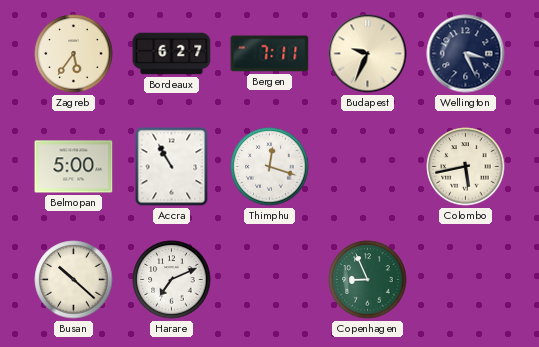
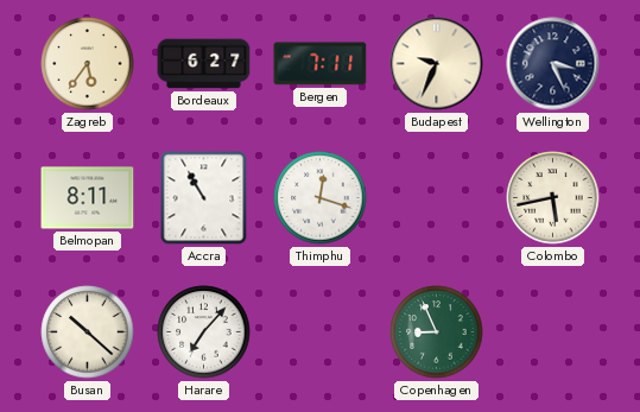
Belmopan: 5:00 -> 8:11 (88, 198)
Harare: 7:11 -> 7:07 (204, 332)
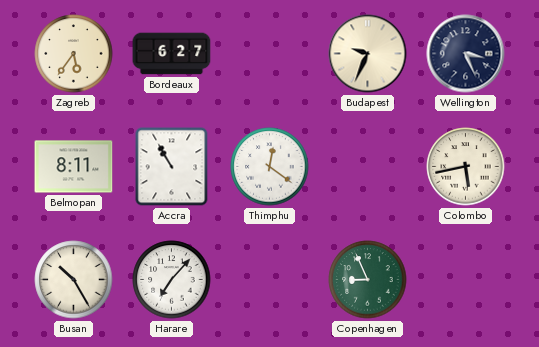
Bergen: 7:11 -> none (321, 64)
Thimphu: 12:18 -> 12:21 (270, 167)
Busan: 10:22 -> 10:25 (74, 280)
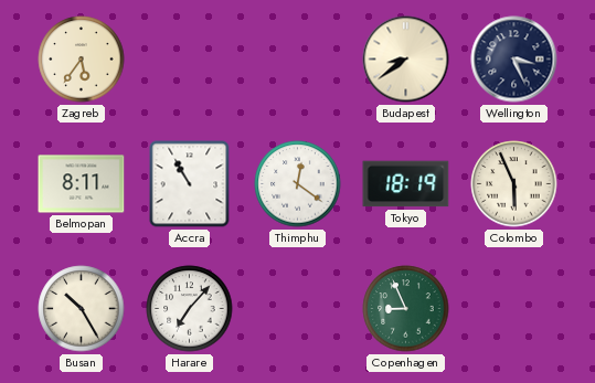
Bordeaux: 6:27 -> none (172, 54)
Budapest: 9:34 -> 8:39 (406, 60)
Tokyo: none -> 18:19 (406, 184)
Colombo: 5:43 -> 5:56 (514, 184)
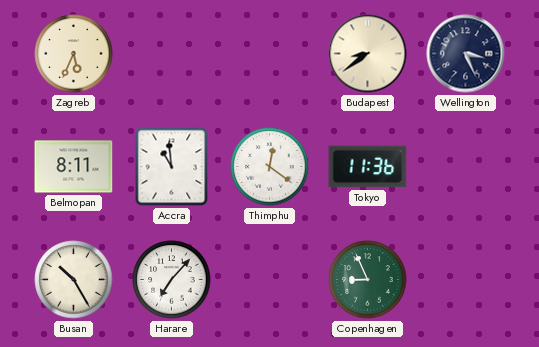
Zagreb: 5:36 -> 5:34 (74, 54)
Accra: 10:55 -> 10:59 (172, 167)
Tokyo: 18:19 -> 11:36 (368, 167)
Colombo: 5:56 -> none (514, 184)
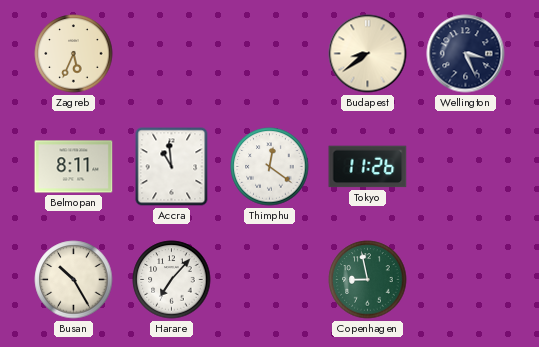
Tokyo: 11:36 -> 11:26 (368, 167)
Copenhagen: 8:56 -> 8:58 (368, 280)
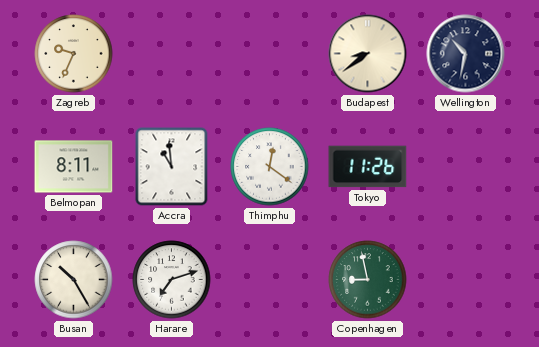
Zagreb: 5:34 -> 9:34 (74, 54)
Wellington: 3:26 -> 10:32 (466, 54)
Harare: 7:07 -> 7:12 (172, 280)
